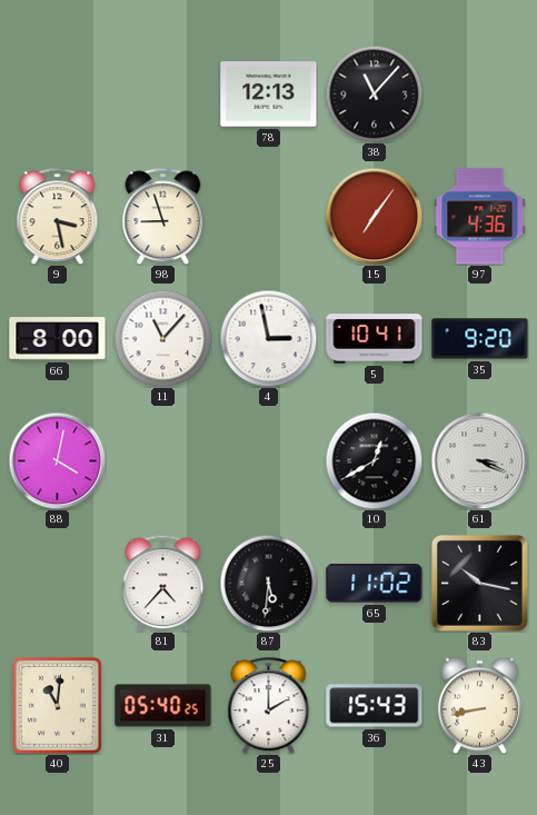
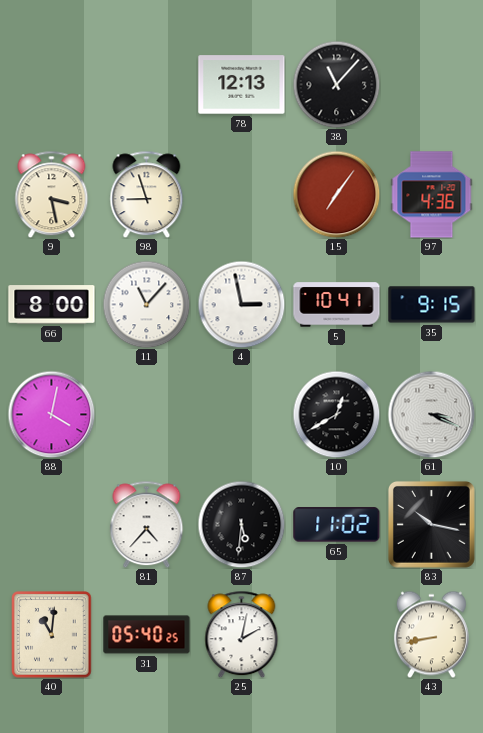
35: 9:20 -> 9:15 (432, 305)
25: 2:00 -> 2:02 (242, 634)
36: 15:43 -> none (375, 706)
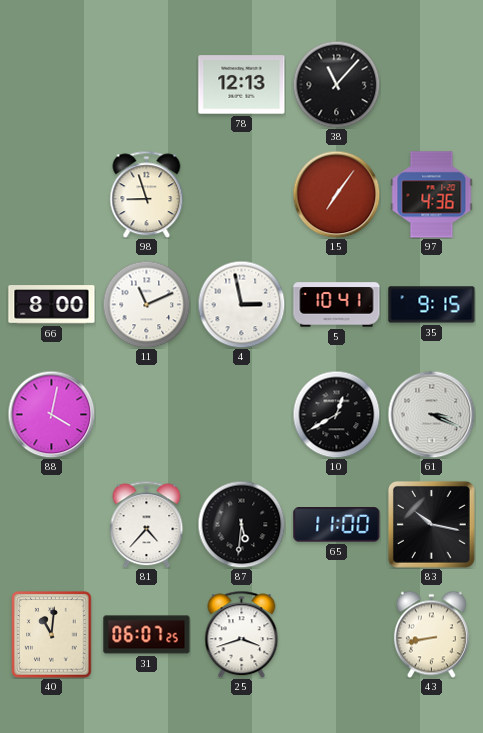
9: 3:28 -> none (52, 194)
11: 11:07 -> 11:11 (146, 304)
65: 11:02 -> 11:00 (337, 525)
31: 05:40 -> 06:07 (147, 635)
25: 2:02 -> 3:42 (242, 634)
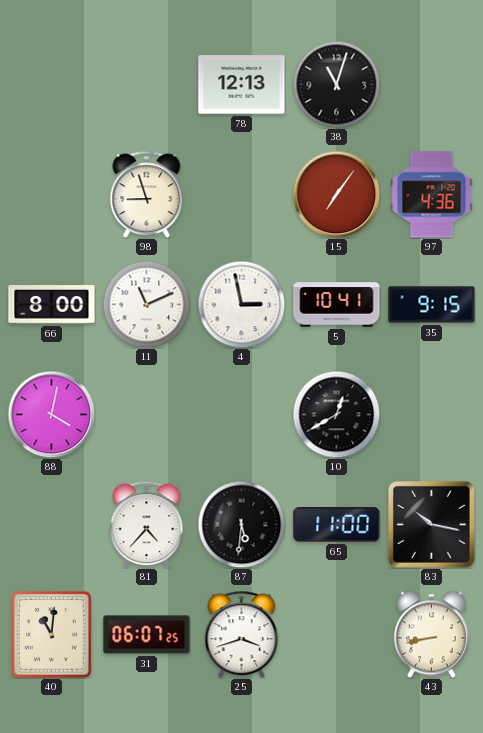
38: 11:07 -> 11:03 (336, 84)
61: 3:19 -> none (431, 414)
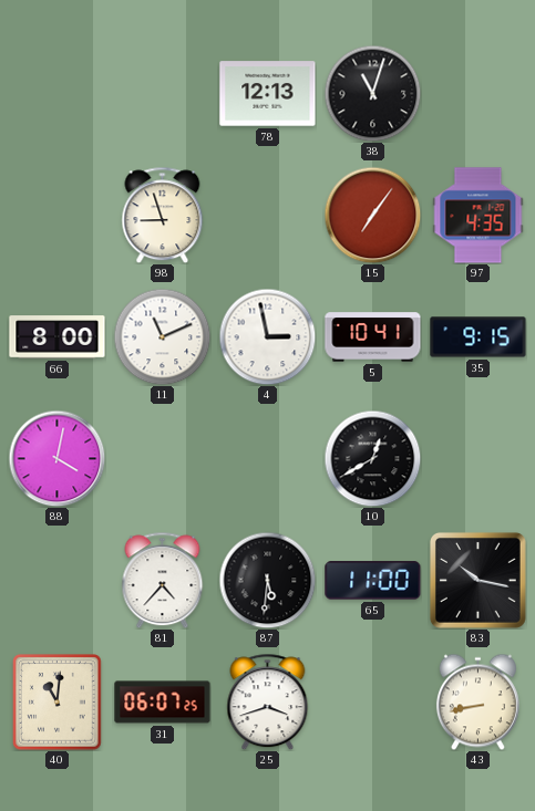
97: 4:36 -> 4:35 (479, 216)
